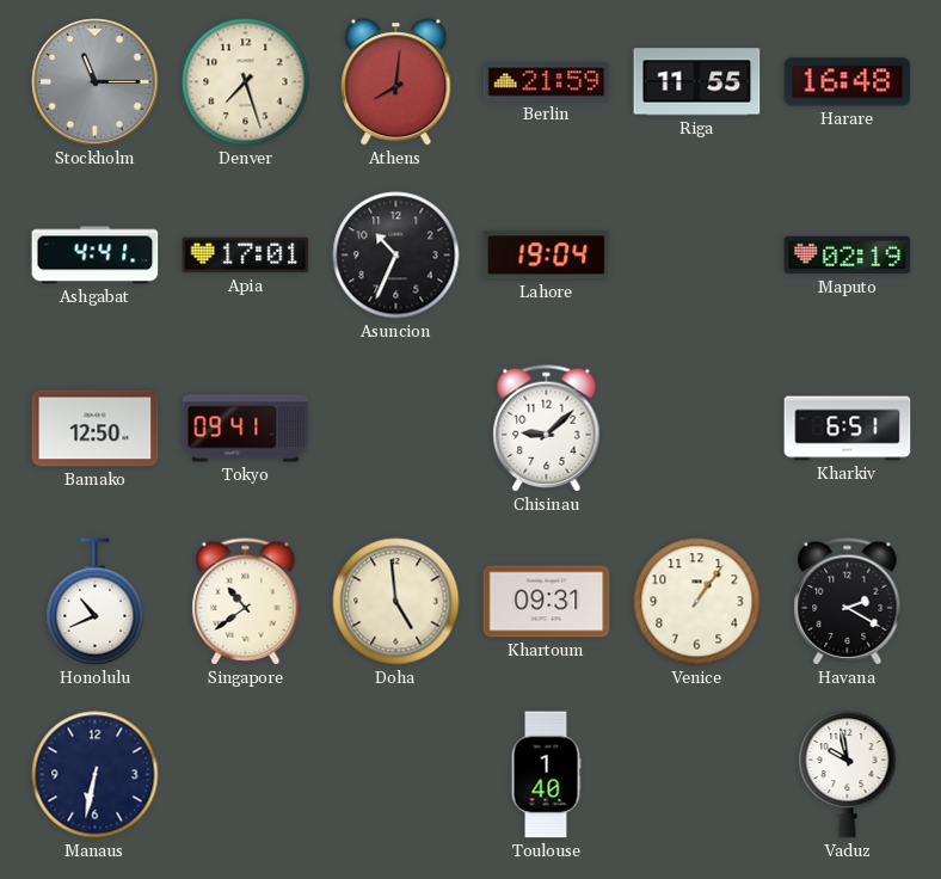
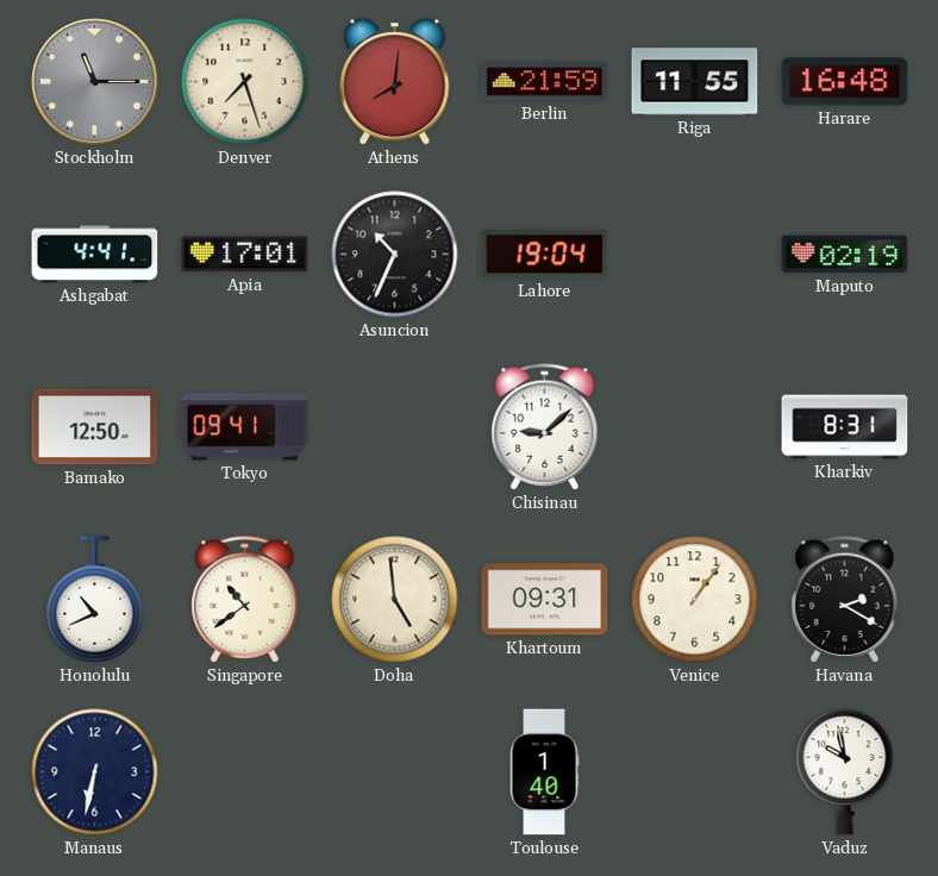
Kharkiv: 6:51 -> 8:31 (845, 427)
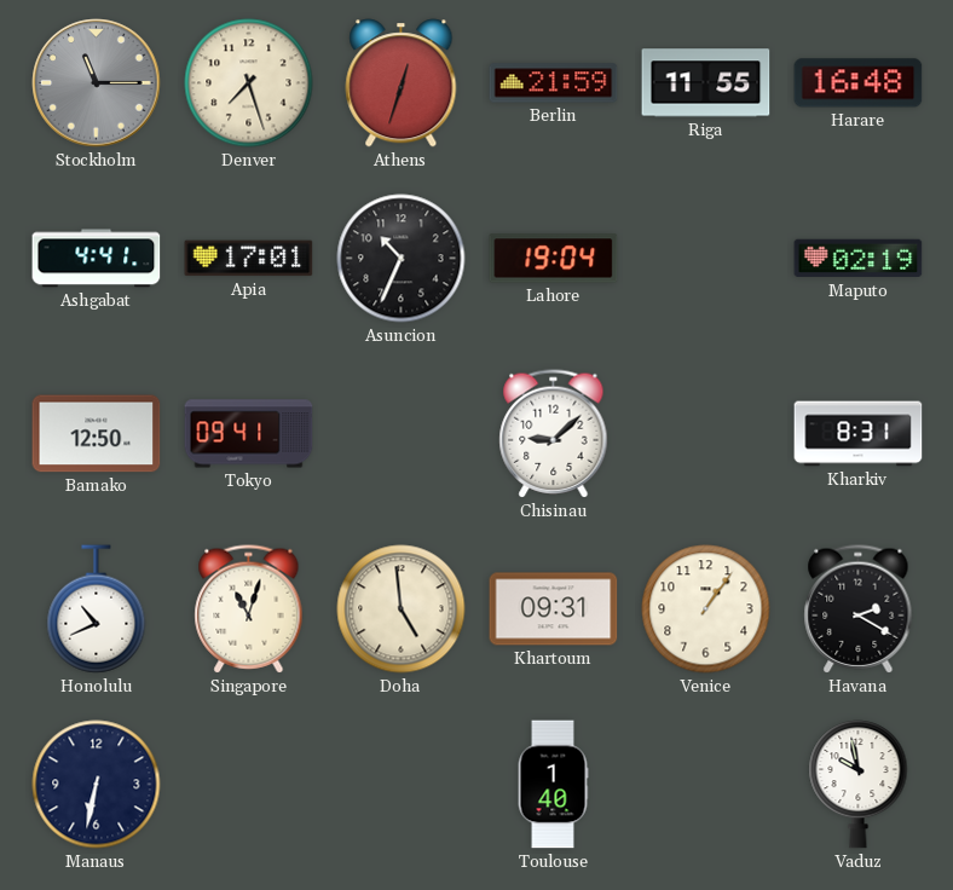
Athens: 8:01 -> 12:33 (402, 83)
Singapore: 10:39 -> 11:03 (249, 609)
